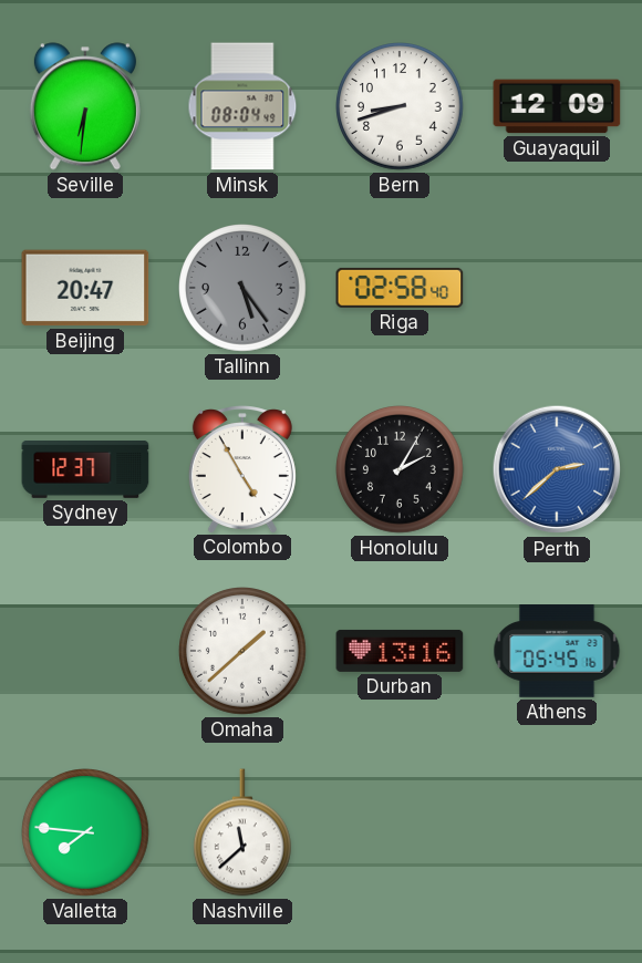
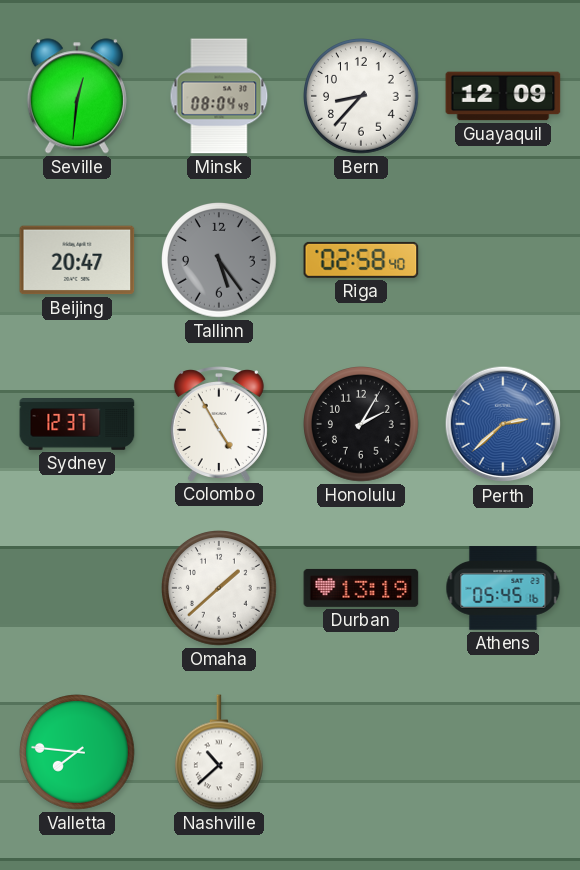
Seville: 6:31 -> 12:31 (77, 96)
Bern: 8:42 -> 8:37 (362, 97)
Durban: 13:16 -> 13:19 (361, 588)
Nashville: 11:38 -> 10:38 (219, 752)
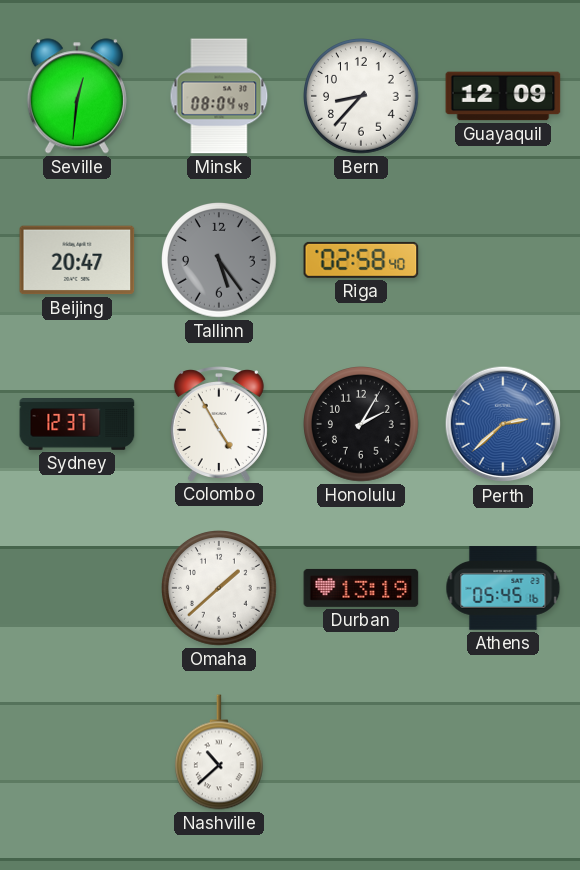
Valletta: 7:46 -> none (78, 753)
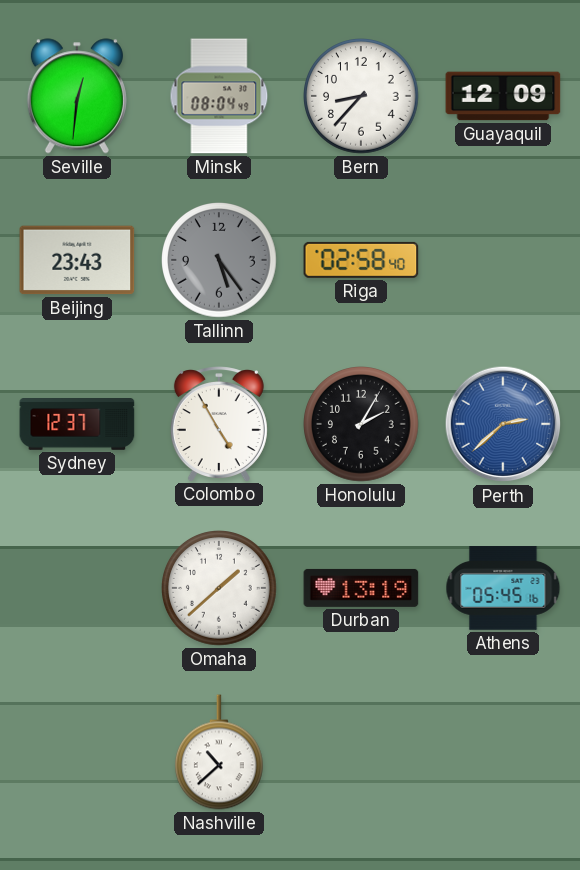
Beijing: 20:47 -> 23:43 (77, 260)
